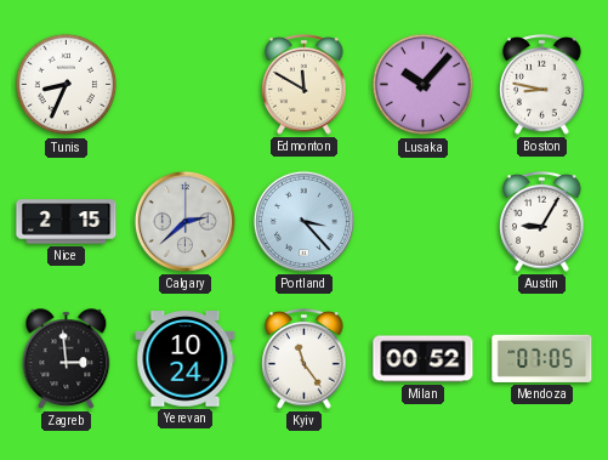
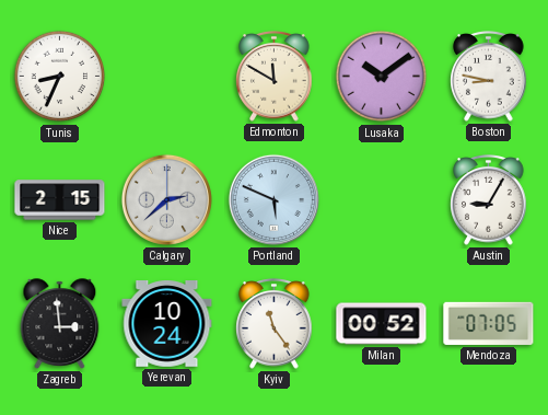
Lusaka: 10:07 -> 10:09 (382, 77)
Portland: 3:23 -> 5:49 (273, 199)
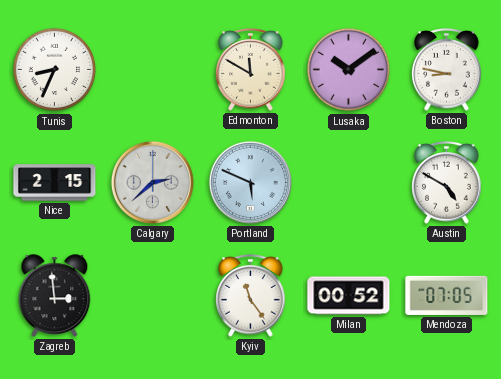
Austin: 9:05 -> 4:50 (447, 183)
Yerevan: 10:24 -> none (167, 324)
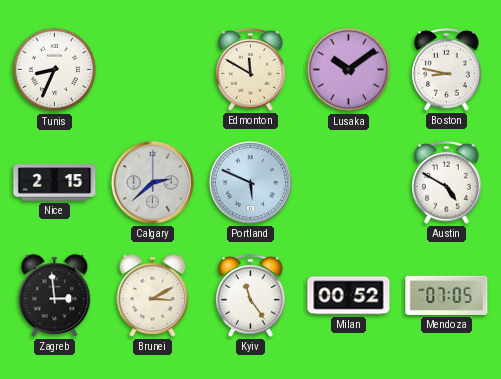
Brunei: none -> 3:10 (153, 296)
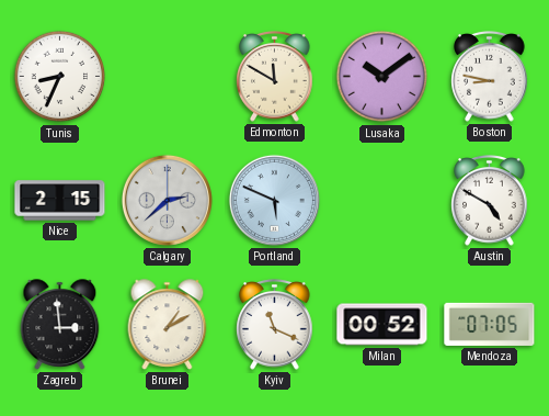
Brunei: 3:10 -> 1:10 (168, 325)
Kyiv: 11:24 -> 11:19 (275, 325)
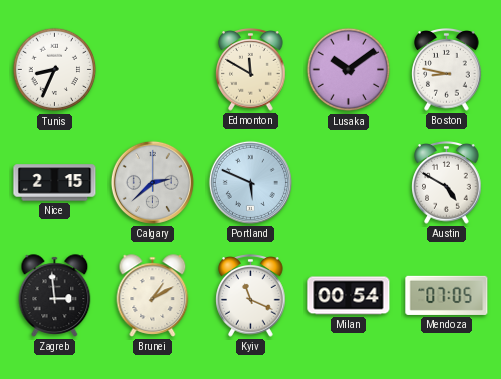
Milan: 00:52 -> 00:54 (349, 296)
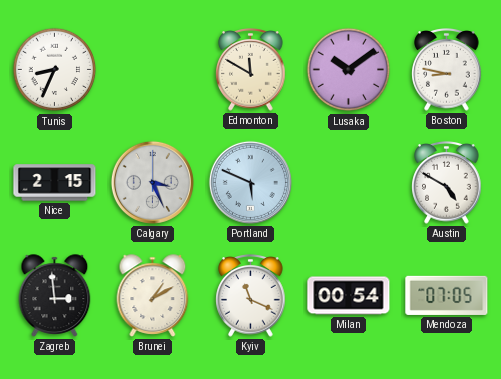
Calgary: 2:38 -> 3:26 (152, 182)
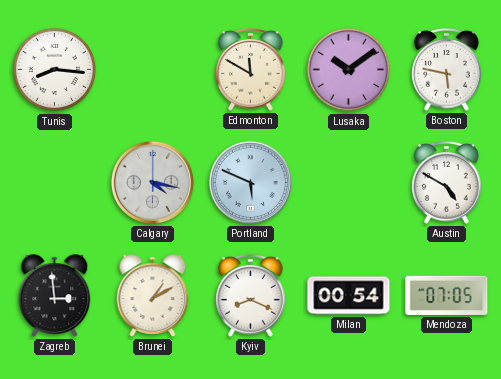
Tunis: 8:34 -> 8:16 (55, 70)
Boston: 8:47 -> 5:47 (447, 70)
Nice: 2:15 -> none (55, 183)
Calgary: 3:26 -> 4:17 (152, 182)
Kyiv: 11:19 -> 8:19 (251, 296)
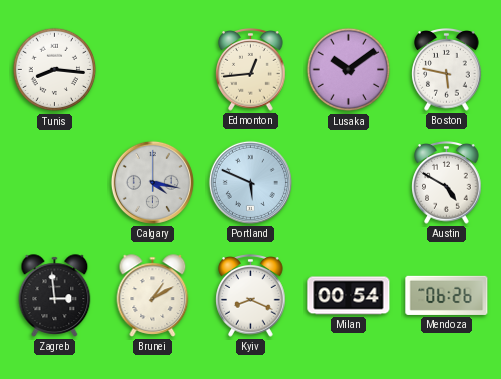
Edmonton: 11:50 -> 12:44 (251, 70)
Mendoza: 07:05 -> 06:26 (447, 295)
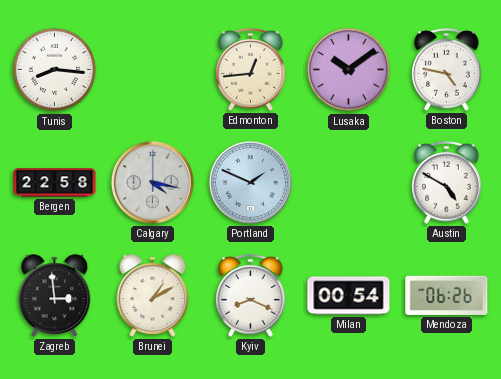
Boston: 5:47 -> 4:47 (447, 70)
Bergen: none -> 22:58 (55, 183)
Portland: 5:49 -> 1:49 (250, 182)
